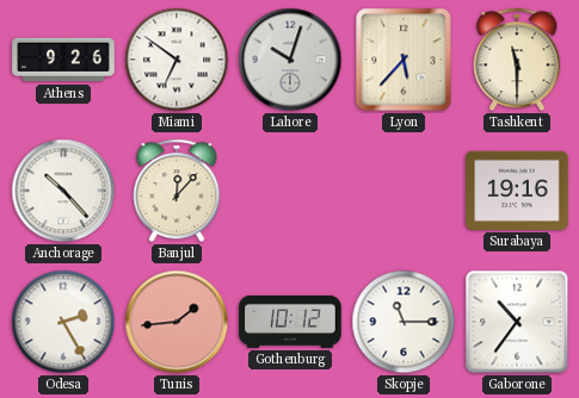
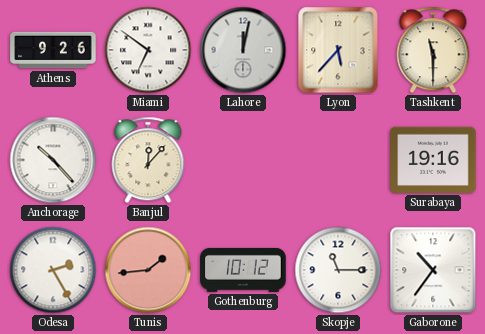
Lahore: 10:03 -> 12:02 (243, 50)
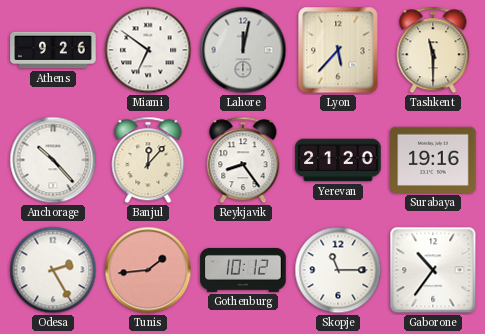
Reykjavik: none -> 8:24 (243, 160)
Yerevan: none -> 21:20 (338, 160)
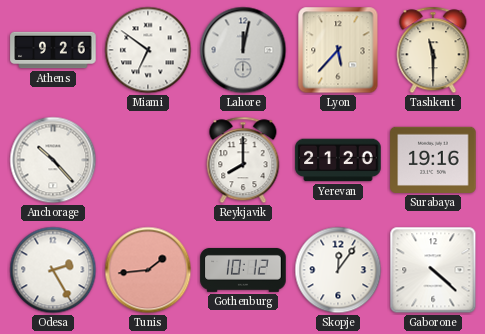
Banjul: 12:07 -> none (148, 160)
Reykjavik: 8:24 -> 8:00 (243, 160)
Skopje: 11:15 -> 12:06 (338, 270)
Gaborone: 10:36 -> 4:22 (433, 270)
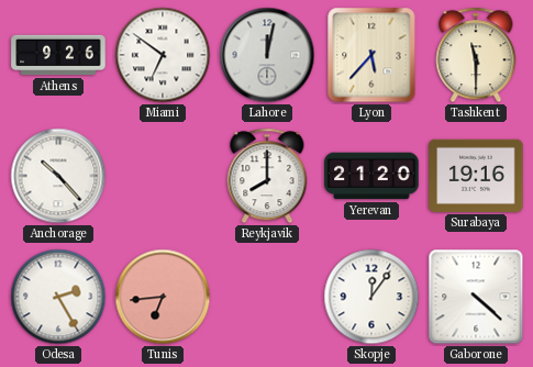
Tunis: 1:44 -> 6:44 (163, 297)
Gothenburg: 10:12 -> none (243, 270)
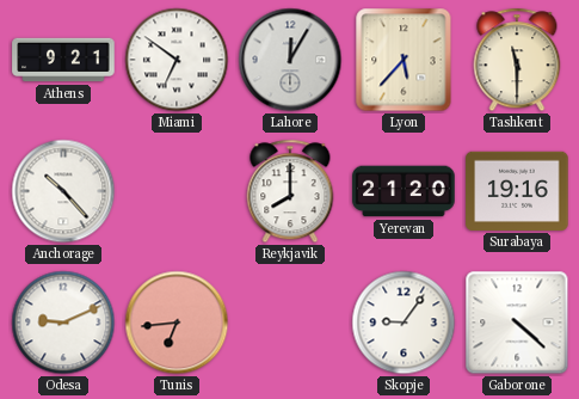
Athens: 9:26 -> 9:21 (63, 60)
Lahore: 12:02 -> 12:05 (290, 60)
Odesa: 2:25 -> 9:11 (63, 323)
Skopje: 12:06 -> 9:06 (404, 323)
